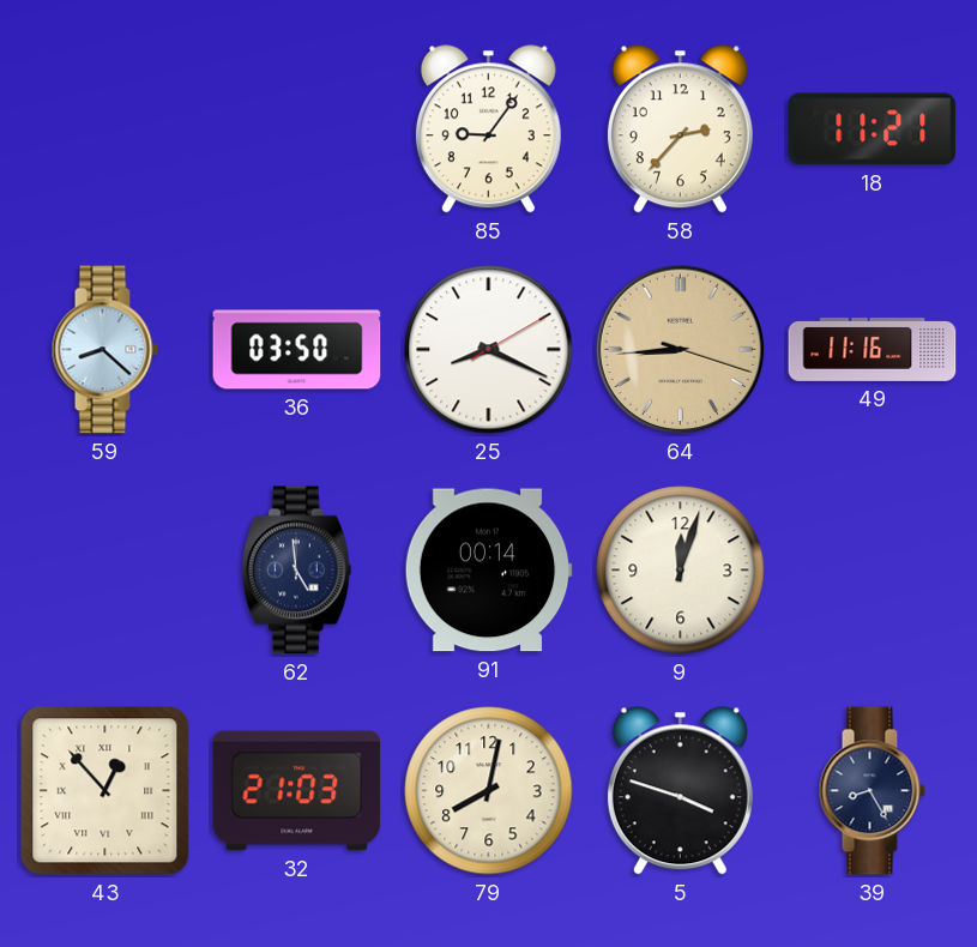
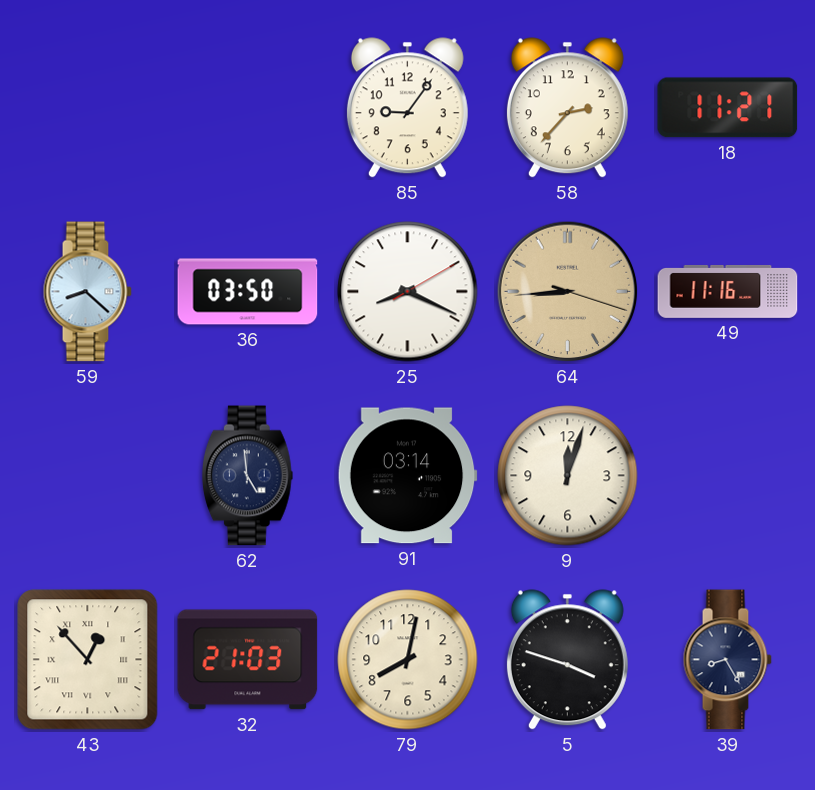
91: 00:14 -> 03:14 (407, 476)
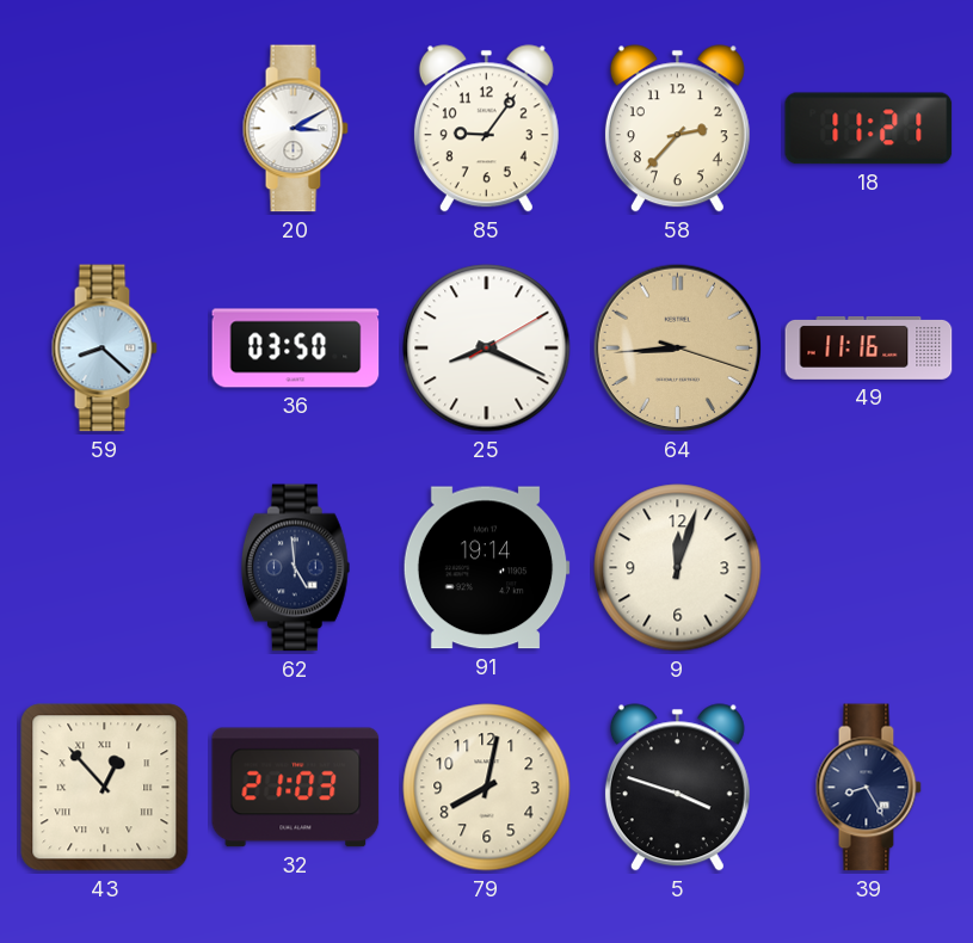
20: none -> 3:10 (295, 129)
91: 03:14 -> 19:14 (486, 568)
